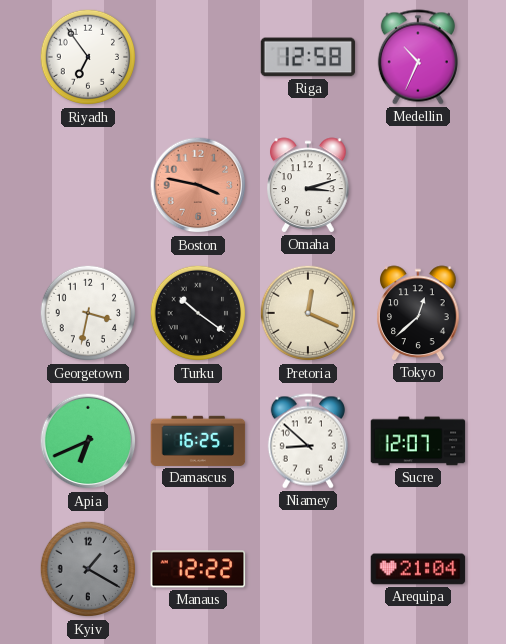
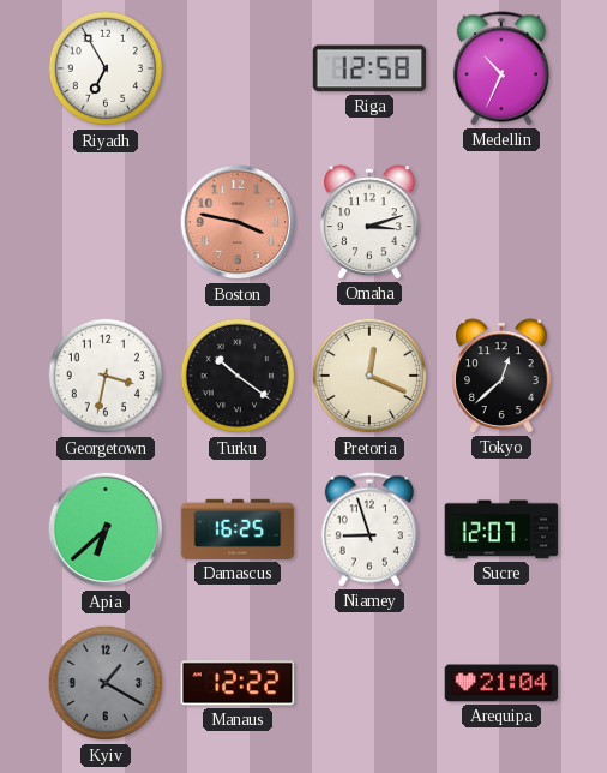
Riyadh: 6:54 -> 6:55 (106, 68)
Apia: 6:41 -> 6:38 (106, 529)
Niamey: 8:52 -> 8:57 (369, 529)
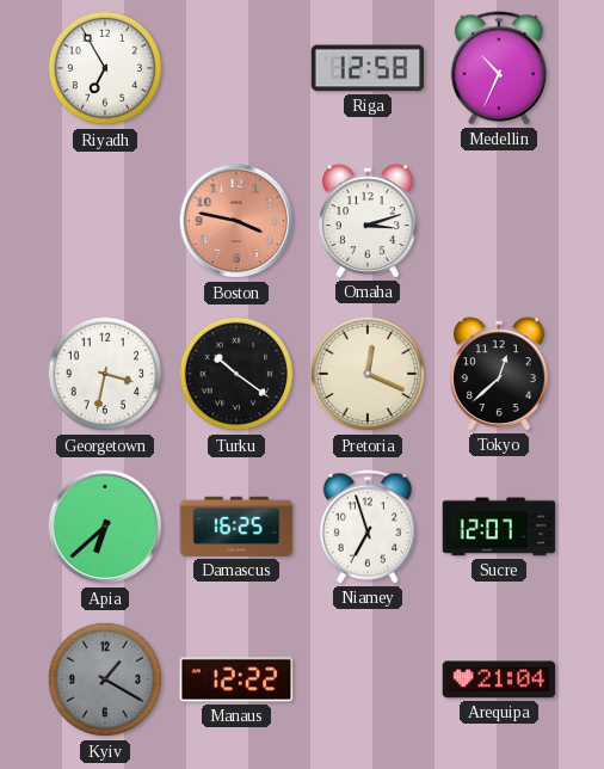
Niamey: 8:57 -> 6:57 (368, 527)
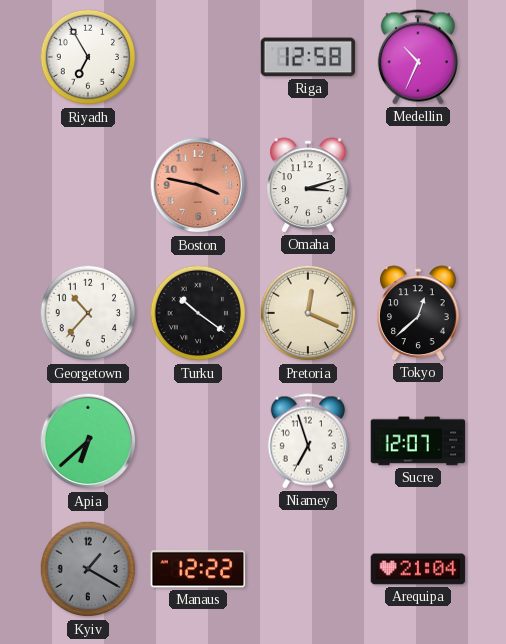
Georgetown: 3:32 -> 10:37 (88, 313)
Damascus: 16:25 -> none (236, 527)
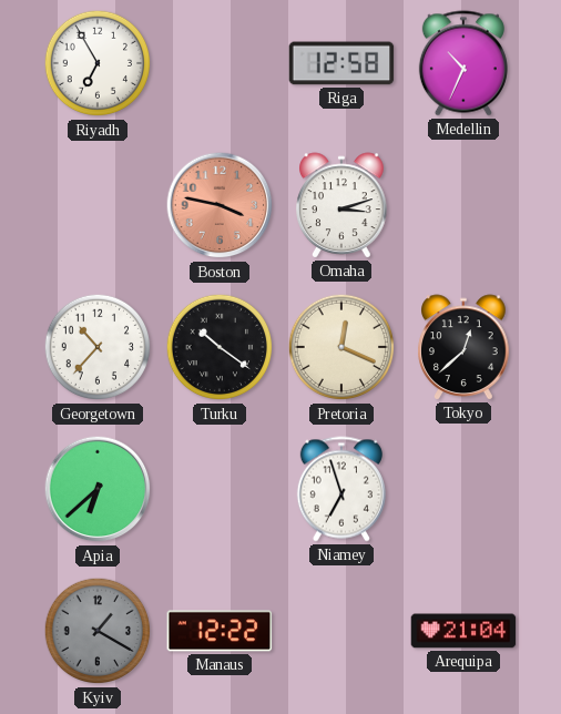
Sucre: 12:07 -> none (418, 441)
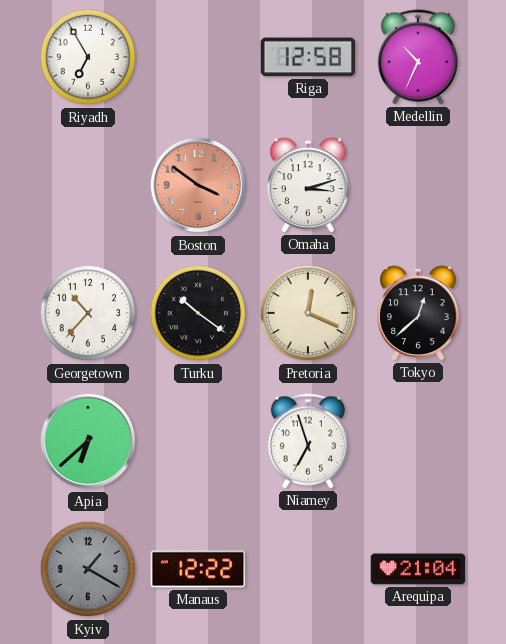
Boston: 3:47 -> 3:51 (198, 185)
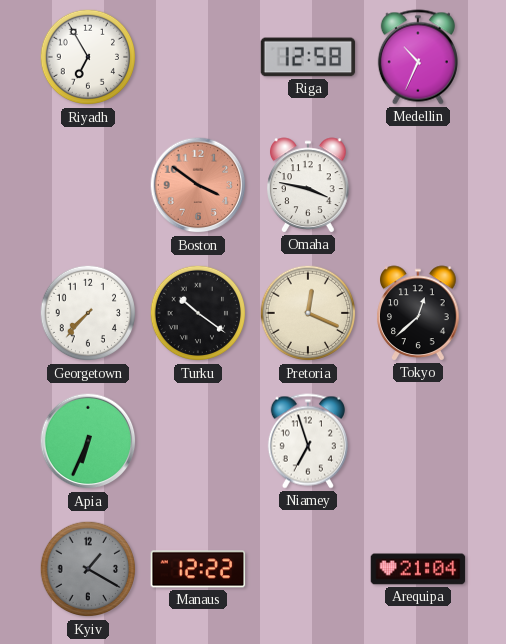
Omaha: 3:12 -> 3:47 (308, 185)
Georgetown: 10:37 -> 7:37 (88, 313)
Apia: 6:38 -> 6:34 (88, 441)
